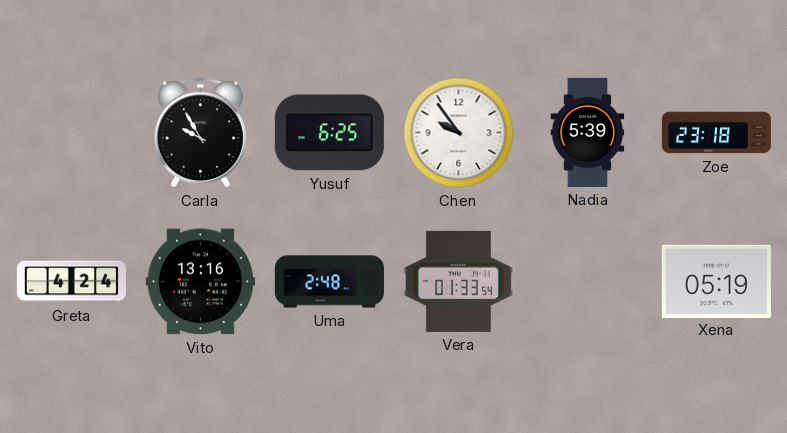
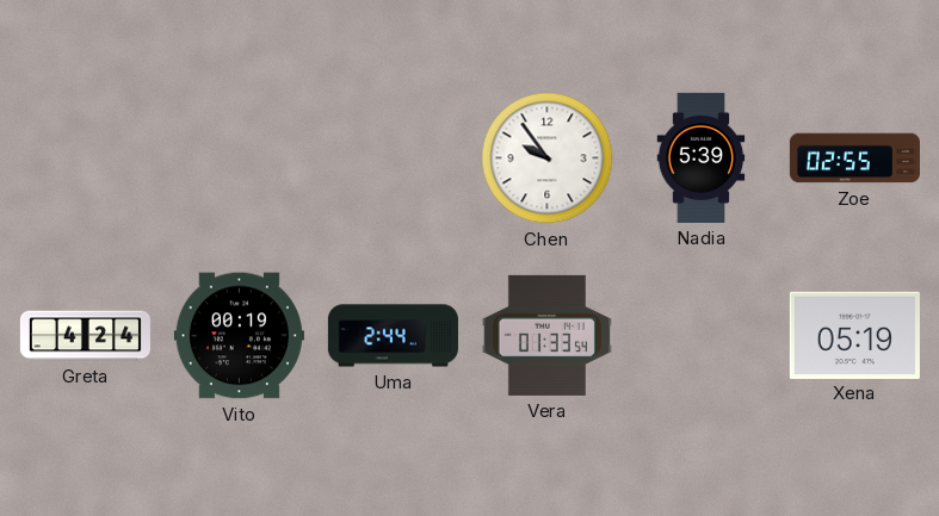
Carla: 9:55 -> none (200, 133)
Yusuf: 6:25 -> none (329, 133)
Zoe: 23:18 -> 02:55 (854, 158)
Vito: 13:16 -> 00:19 (239, 336)
Uma: 2:48 -> 2:44 (393, 336)
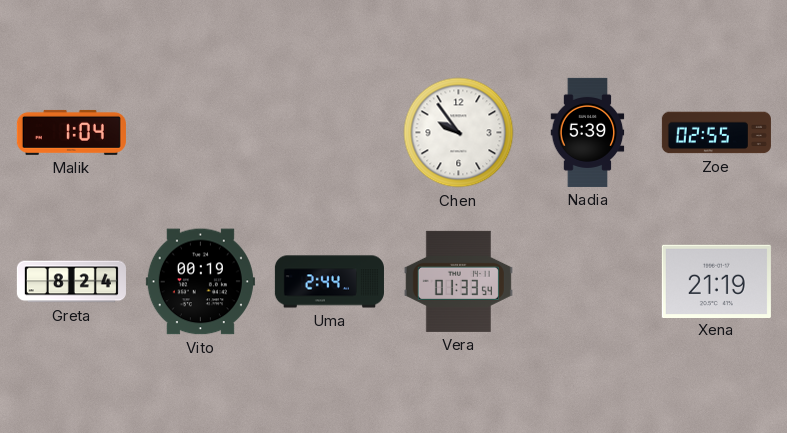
Malik: none -> 1:04 (71, 132)
Greta: 4:24 -> 8:24 (71, 282)
Xena: 05:19 -> 21:19 (716, 281)
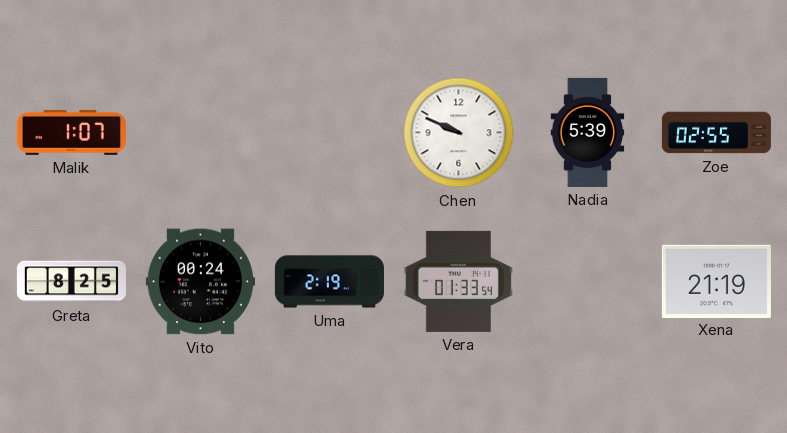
Malik: 1:04 -> 1:07 (71, 132)
Chen: 9:54 -> 9:49 (459, 133)
Greta: 8:24 -> 8:25 (71, 282)
Vito: 00:19 -> 00:24 (200, 282)
Uma: 2:44 -> 2:19 (329, 282)
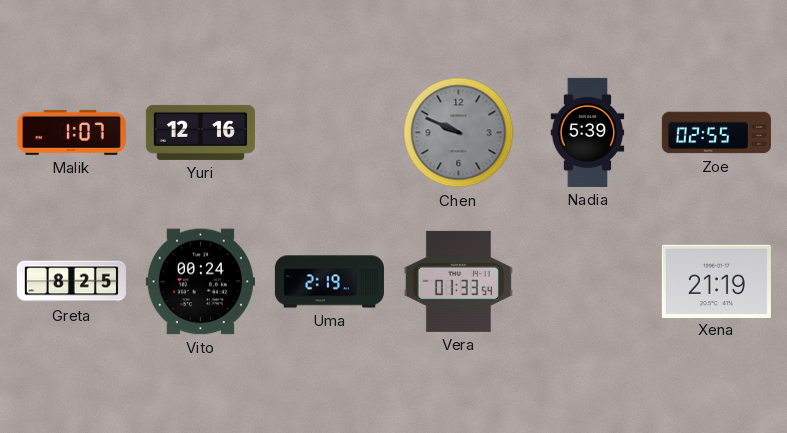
Yuri: none -> 12:16 (200, 132)
Chen dial: white -> grey (459, 133)
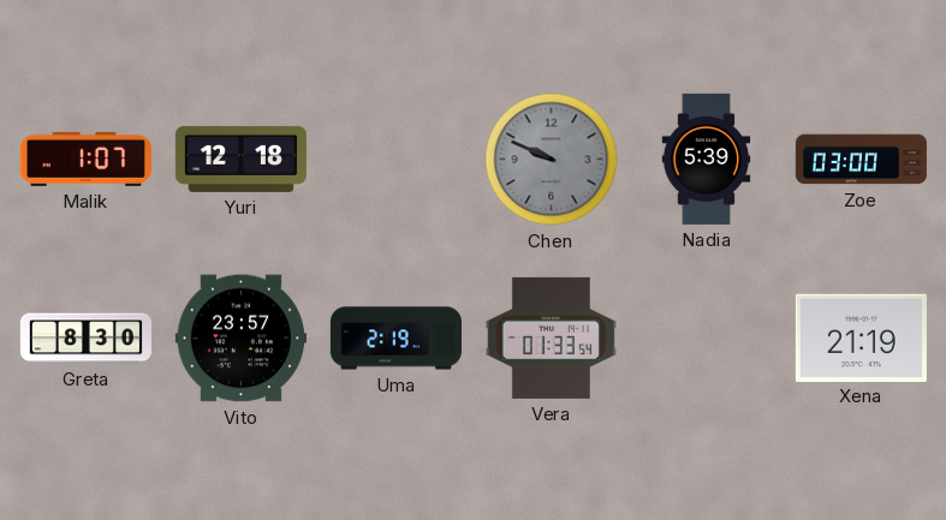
Yuri: 12:16 -> 12:18 (240, 159)
Zoe: 02:55 -> 03:00 (861, 160)
Greta: 8:25 -> 8:30 (85, 339)
Vito: 00:24 -> 23:57 (240, 339)
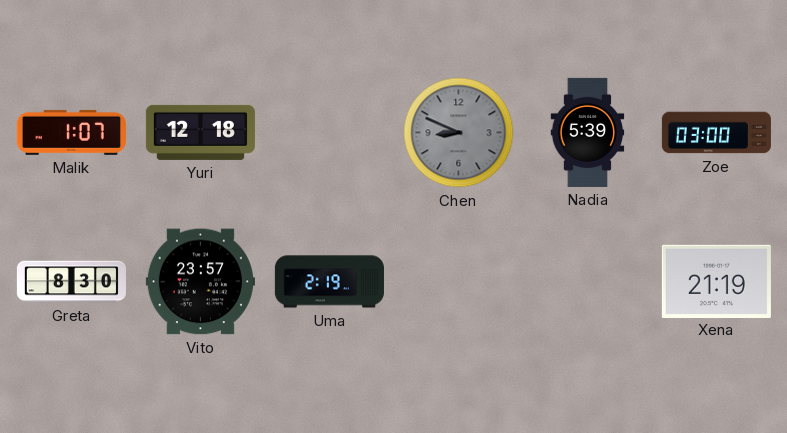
Chen: 9:49 -> 8:49 (459, 133)
Vera: 01:33 -> none (551, 337)
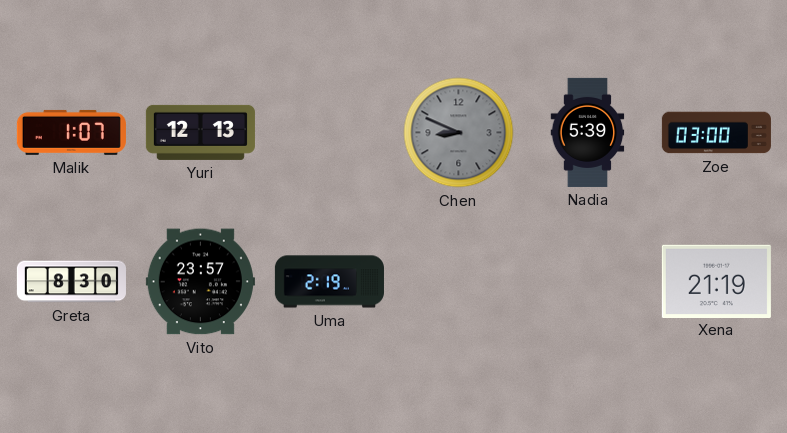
Yuri: 12:18 -> 12:13 (200, 132)
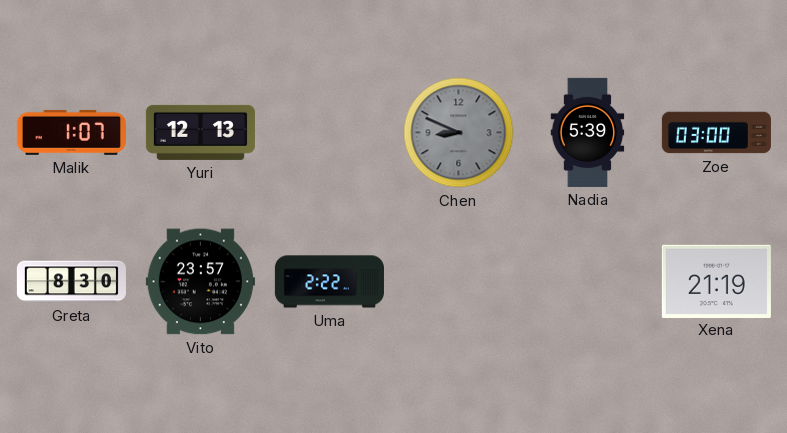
Uma: 2:19 -> 2:22 (329, 282)
